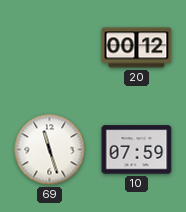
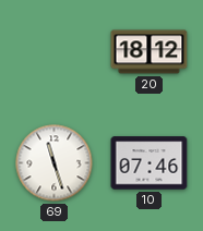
20: 00:12 -> 18:12 (150, 52)
10: 07:59 -> 07:46 (150, 163)
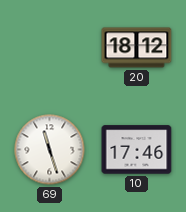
10: 07:46 -> 17:46 (137, 150)
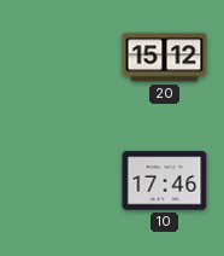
20: 18:12 -> 15:12 (165, 58)
69: 11:27 -> none (50, 150)
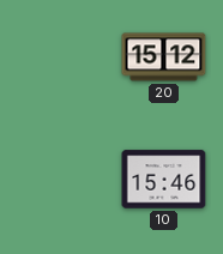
10: 17:46 -> 15:46 (164, 180)
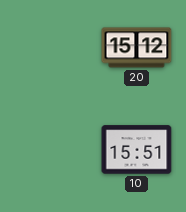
10: 15:46 -> 15:51 (137, 150)
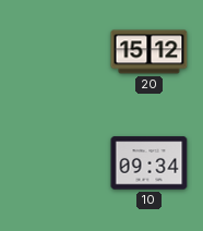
10: 15:51 -> 09:34 (150, 163)
